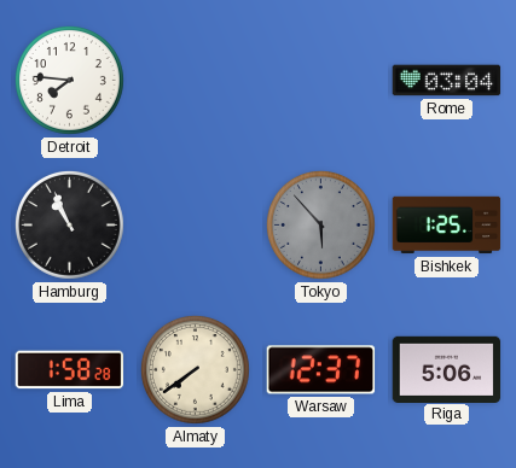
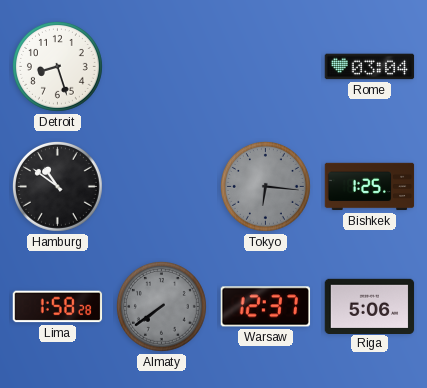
Detroit: 7:46 -> 8:27 (57, 66)
Hamburg: 10:56 -> 10:51 (57, 186)
Tokyo: 5:53 -> 6:16 (265, 186)
Almaty dial: cream -> grey (161, 306)
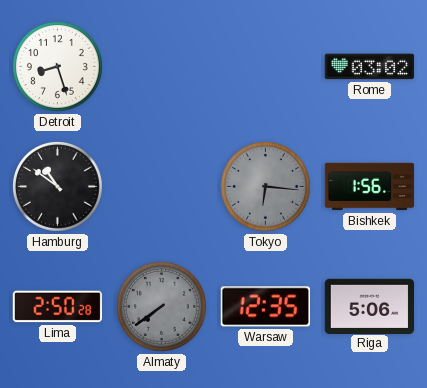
Rome: 03:04 -> 03:02 (370, 67)
Bishkek: 1:25 -> 1:56 (370, 187)
Lima: 1:58 -> 2:50 (58, 307)
Warsaw: 12:37 -> 12:35 (266, 307)
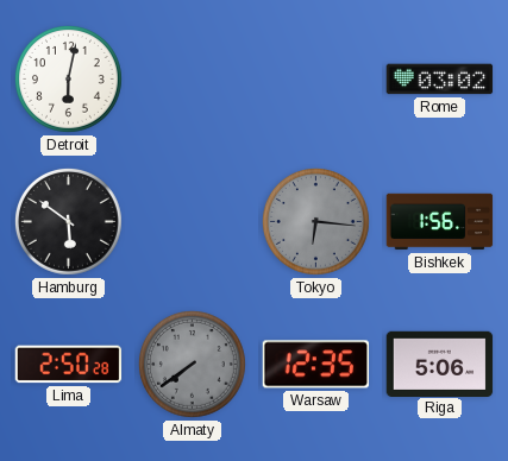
Detroit: 8:27 -> 6:02 (68, 78)
Hamburg: 10:51 -> 5:51 (68, 221)
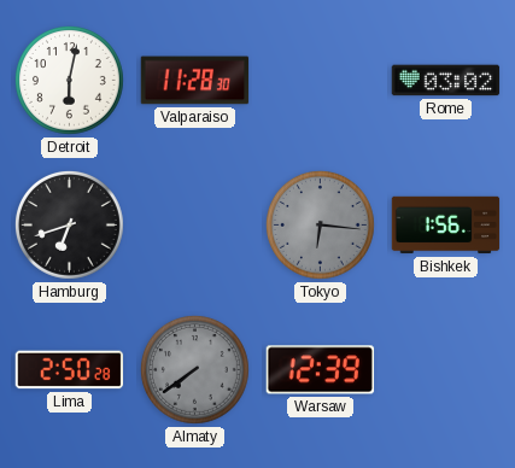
Valparaiso: none -> 11:28 (195, 81)
Hamburg: 5:51 -> 6:42 (69, 224)
Warsaw: 12:35 -> 12:39 (321, 370)
Riga: 5:06 -> none (440, 364)
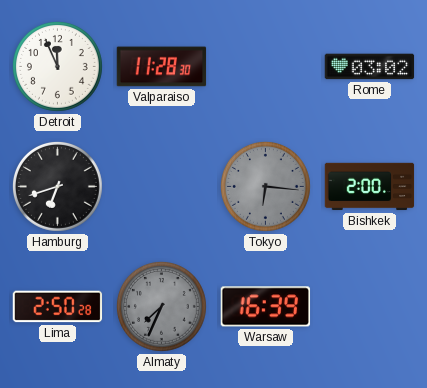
Detroit: 6:02 -> 11:56 (57, 66)
Bishkek: 1:56 -> 2:00 (370, 187)
Almaty: 7:39 -> 7:34 (161, 306)
Warsaw: 12:39 -> 16:39 (266, 307)
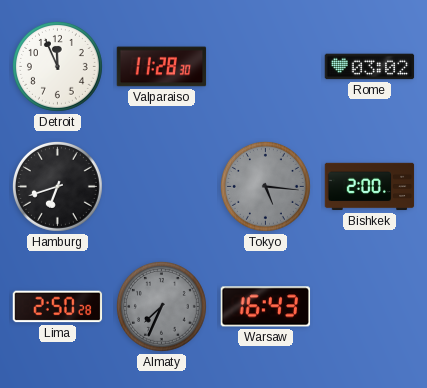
Tokyo: 6:16 -> 5:16 (265, 186)
Warsaw: 16:39 -> 16:43 (266, 307)
